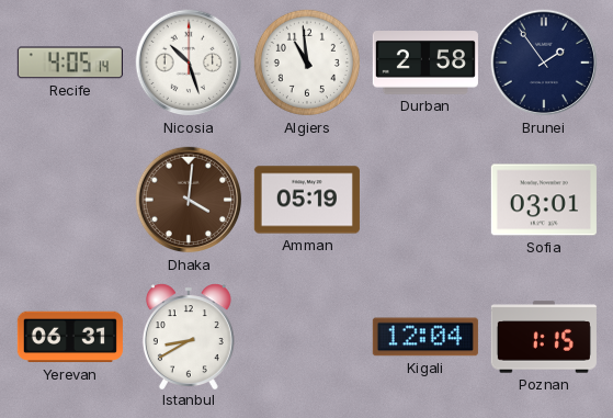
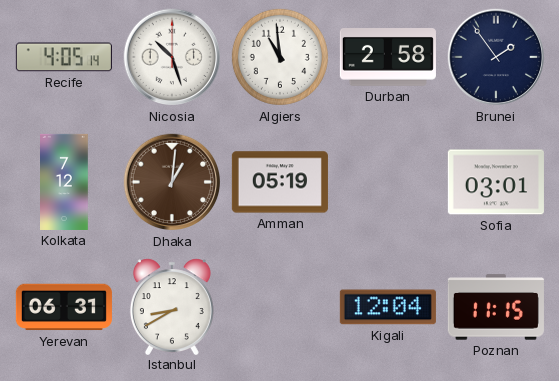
Kolkata: none -> 7:12 (65, 182)
Dhaka: 4:01 -> 1:01 (172, 182)
Poznan: 1:15 -> 11:15 (496, 307)
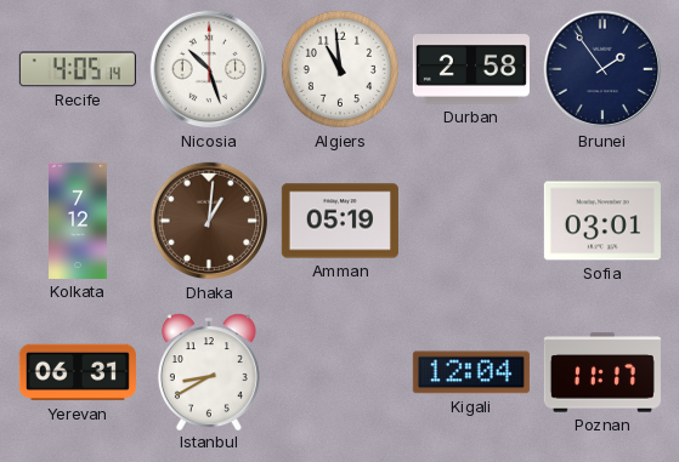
Poznan: 11:15 -> 11:17 (602, 372)
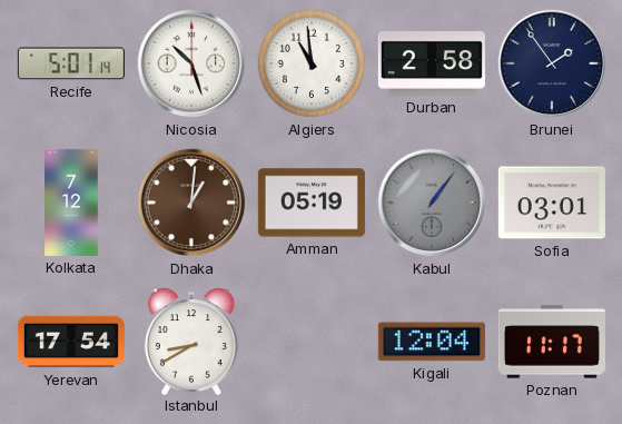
Recife: 4:05 -> 5:01 (71, 63)
Kabul: none -> 1:06 (432, 203)
Yerevan: 06:31 -> 17:54 (71, 342)
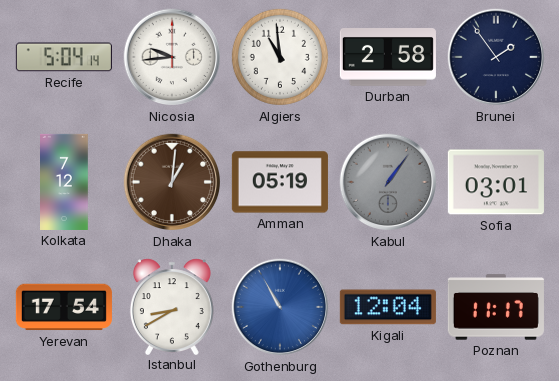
Recife: 5:01 -> 5:04 (64, 57)
Nicosia: 10:27 -> 9:44 (172, 57)
Gothenburg: none -> 10:55 (280, 307)
